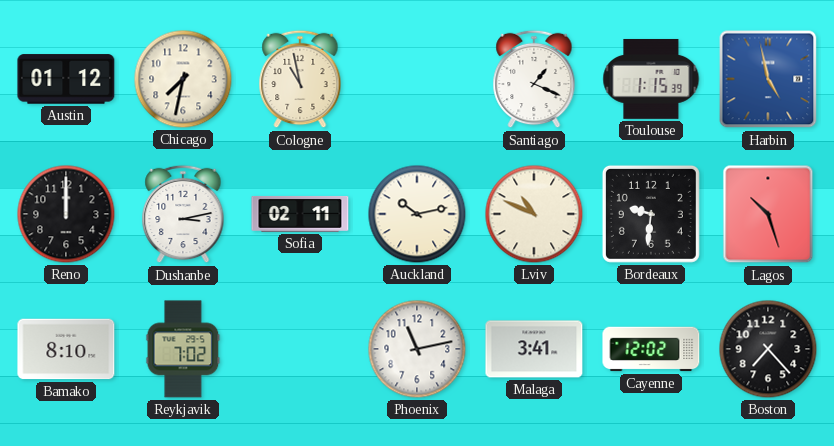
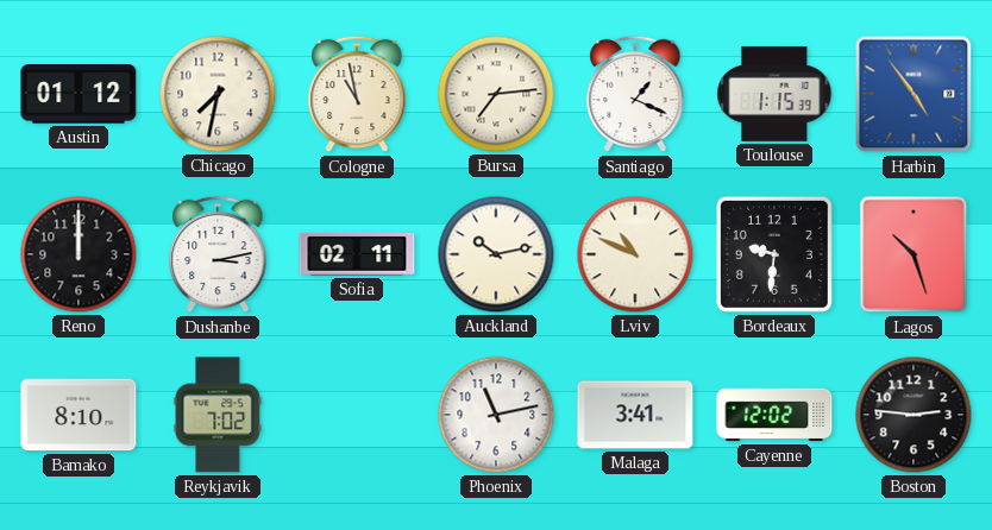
Bursa: none -> 7:14 (496, 94)
Harbin: 4:58 -> 4:54 (913, 94)
Boston: 7:23 -> 2:46 (913, 415)
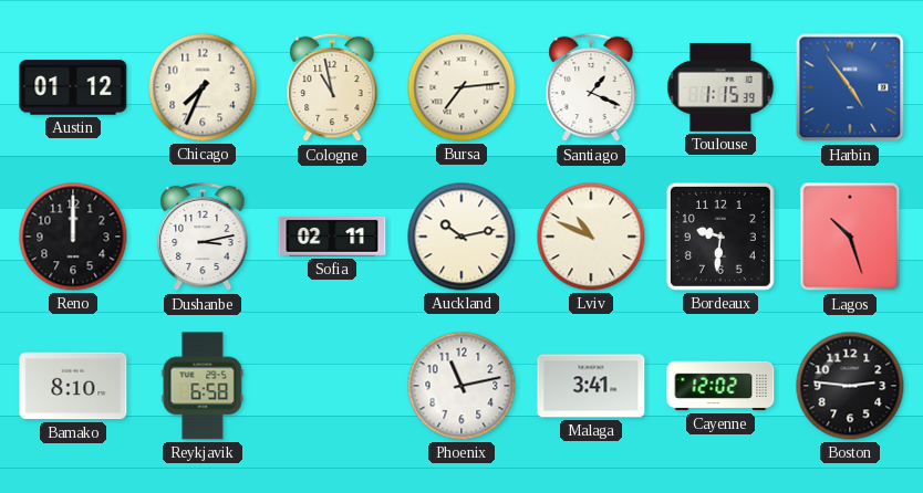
Chicago: 7:32 -> 7:34 (203, 87)
Reykjavik: 7:02 -> 6:58 (203, 386)
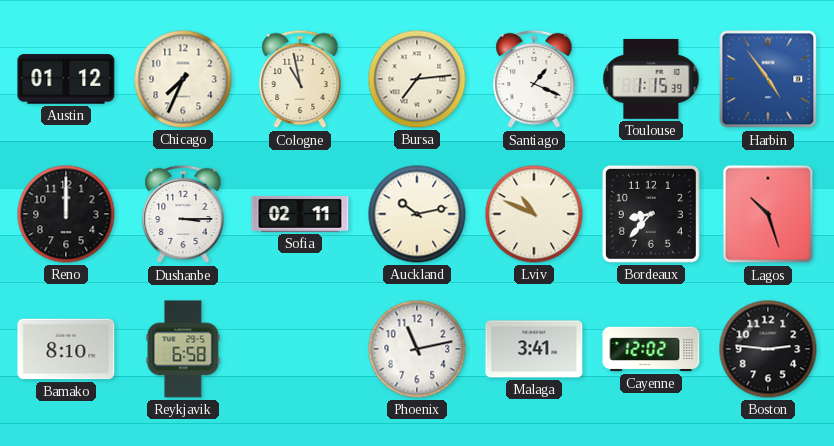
Dushanbe: 3:13 -> 3:15 (183, 214)
Bordeaux: 9:31 -> 8:37 (651, 214)
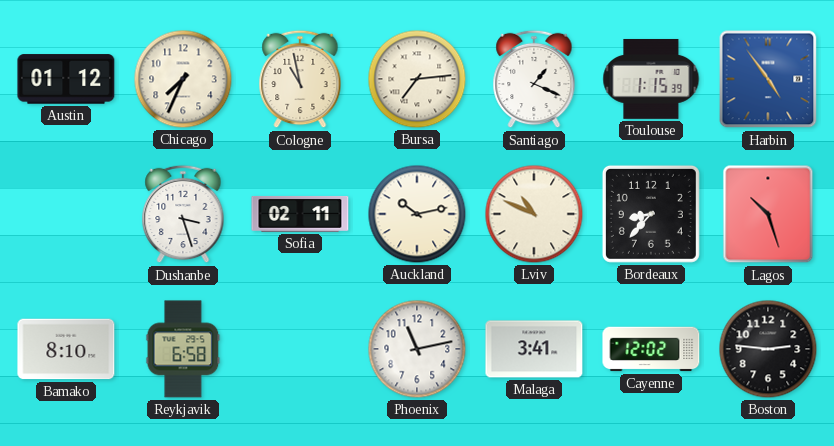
Reno: 12:00 -> none (66, 214)
Dushanbe: 3:15 -> 3:27 (183, 214)
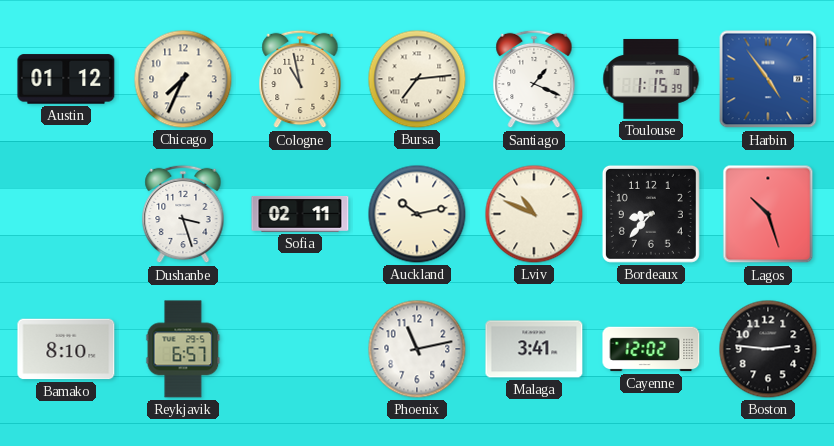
Reykjavik: 6:58 -> 6:57 (183, 349)
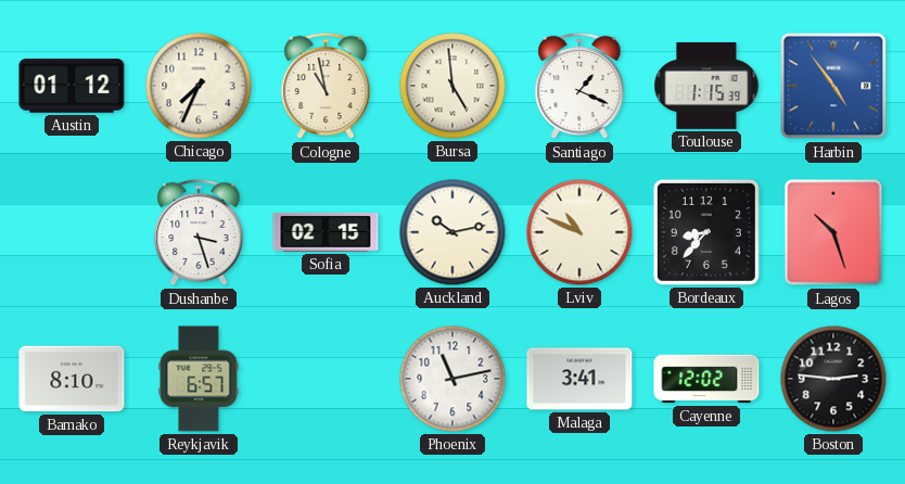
Bursa: 7:14 -> 4:59 (452, 86)
Sofia: 02:11 -> 02:15 (326, 232)
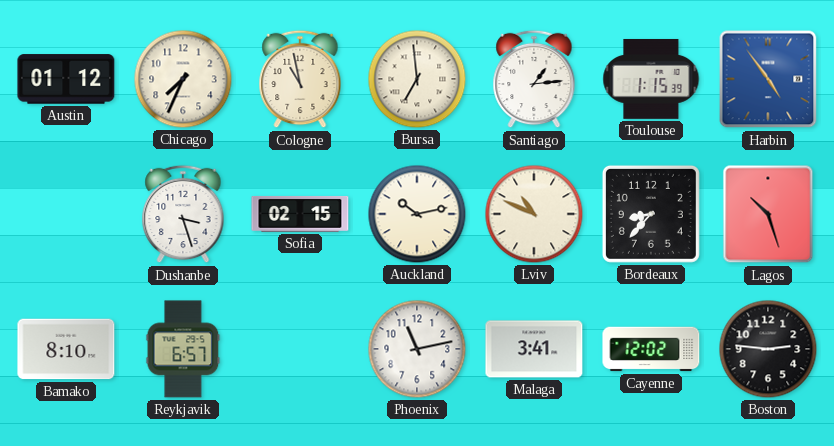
Bursa: 4:59 -> 6:59 (417, 79)
Santiago: 1:19 -> 1:14 (534, 79)
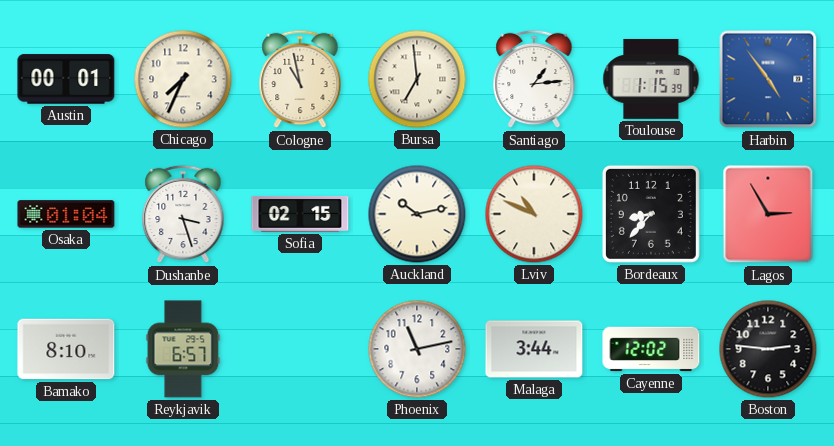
Austin: 01:12 -> 00:01 (66, 79)
Osaka: none -> 01:04 (66, 214)
Lagos: 10:27 -> 2:55 (768, 214)
Malaga: 3:41 -> 3:44 (534, 349)
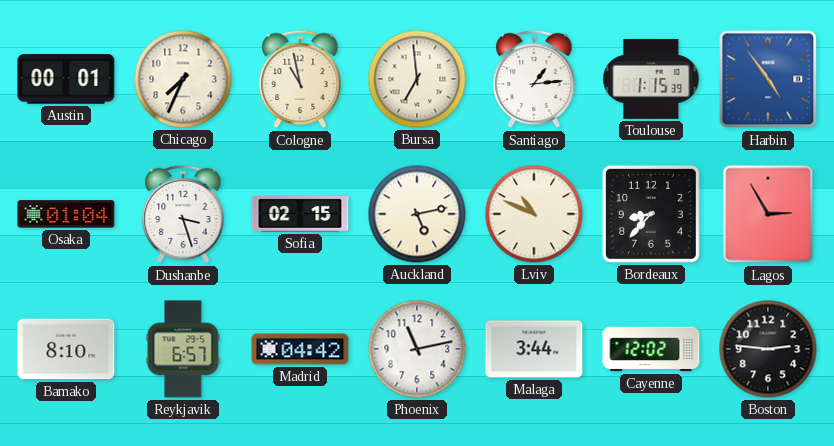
Auckland: 10:13 -> 5:13 (417, 214)
Madrid: none -> 04:42 (300, 349)
